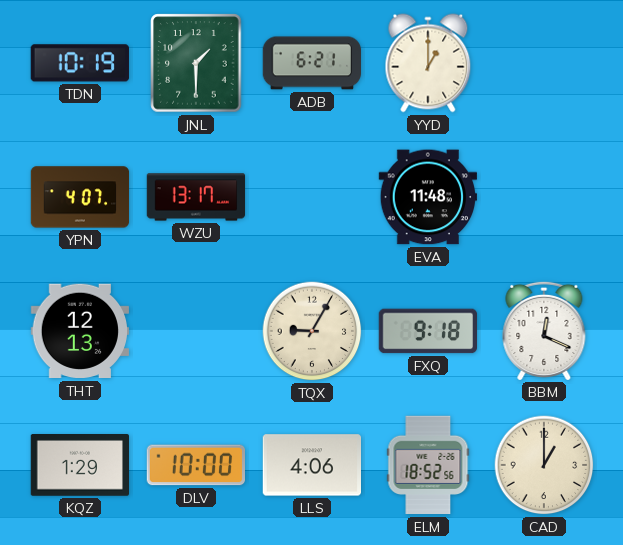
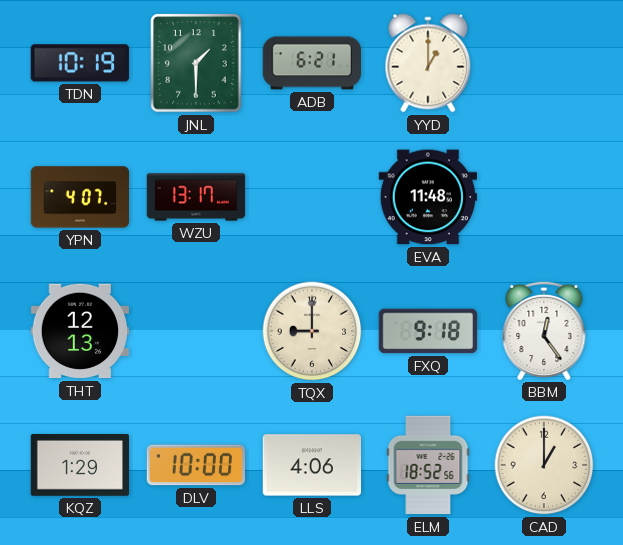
TQX: 9:05 -> 9:00 (312, 331)
BBM: 12:19 -> 12:24 (544, 330)
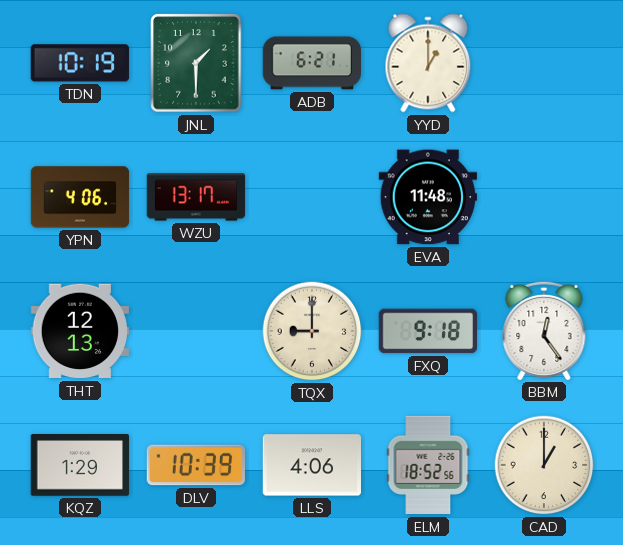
YPN: 4:07 -> 4:06 (80, 197)
DLV: 10:00 -> 10:39 (195, 465)
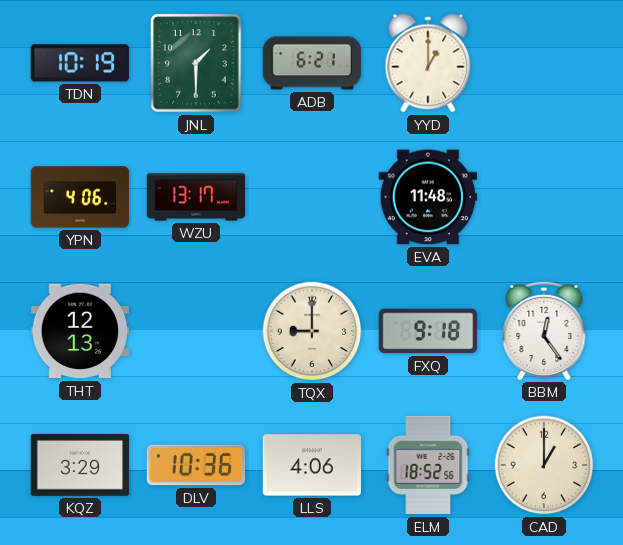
KQZ: 1:29 -> 3:29 (79, 466)
DLV: 10:39 -> 10:36 (195, 465)
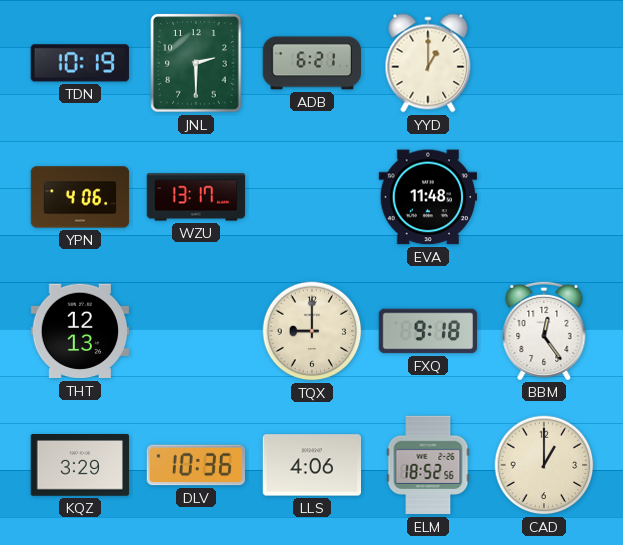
JNL: 1:30 -> 2:30 (196, 63)
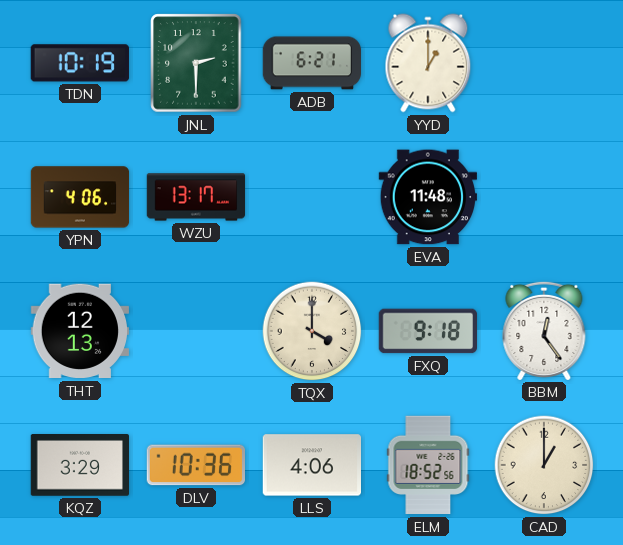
TQX: 9:00 -> 4:00 (312, 331)
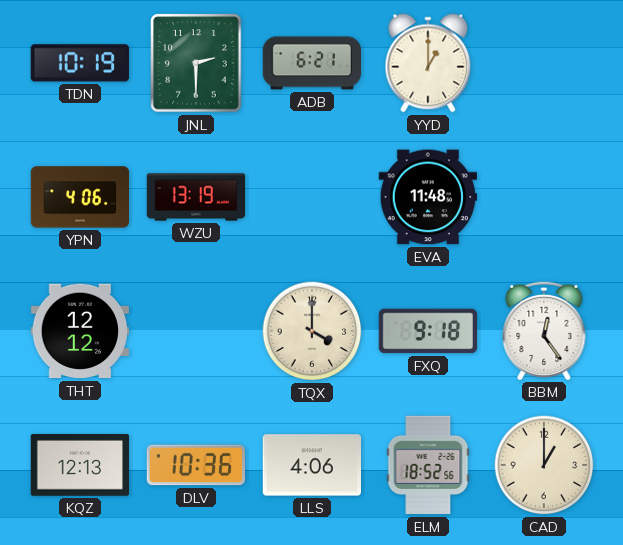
WZU: 13:17 -> 13:19 (196, 197)
THT: 12:13 -> 12:12 (79, 331)
KQZ: 3:29 -> 12:13 (79, 466)
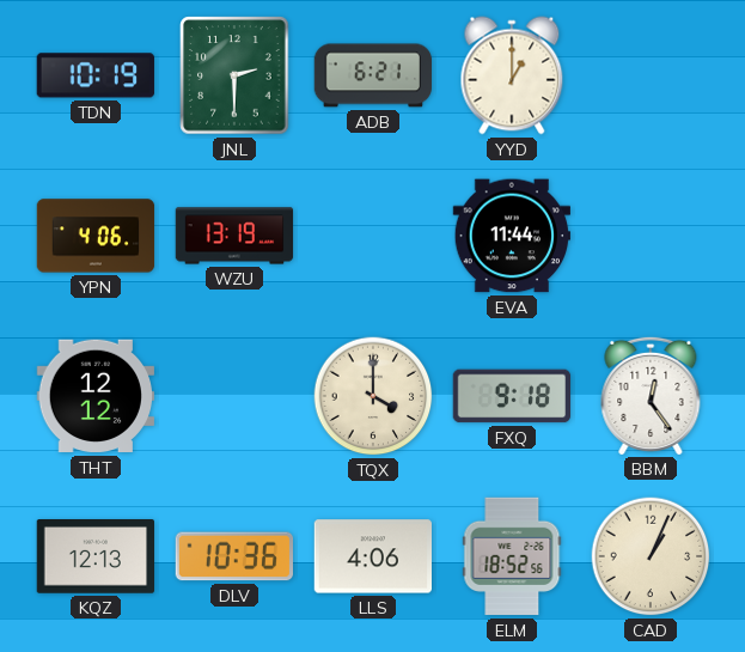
EVA: 11:48 -> 11:44 (511, 236)
CAD: 1:00 -> 1:04 (651, 556)
